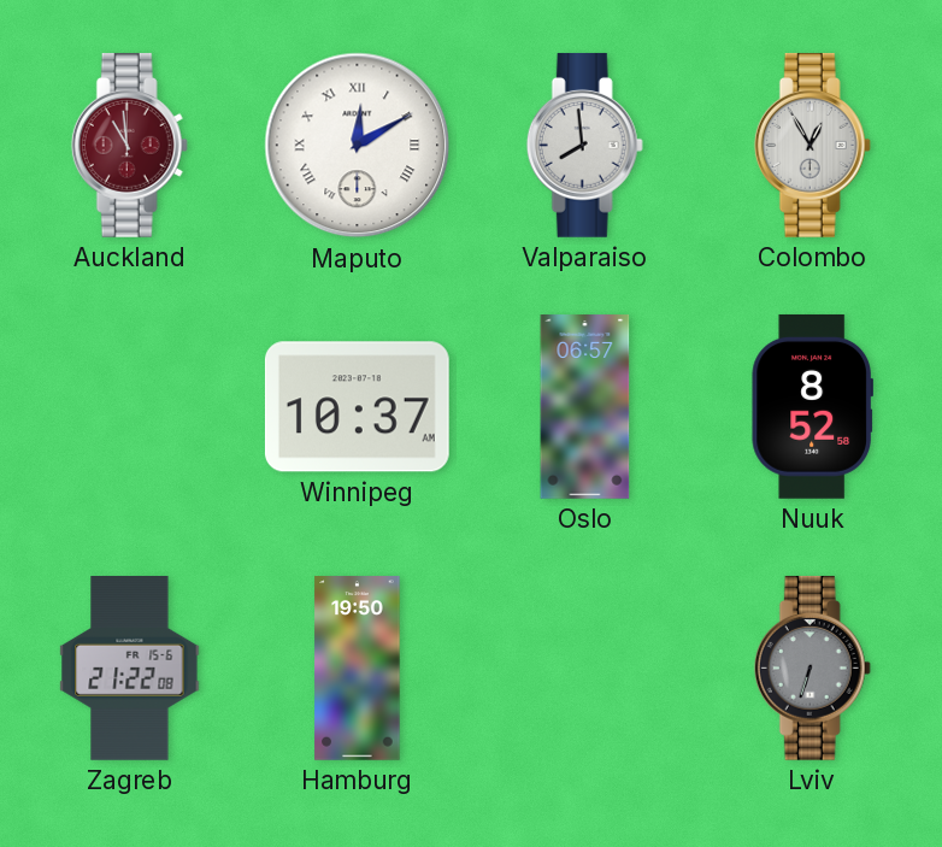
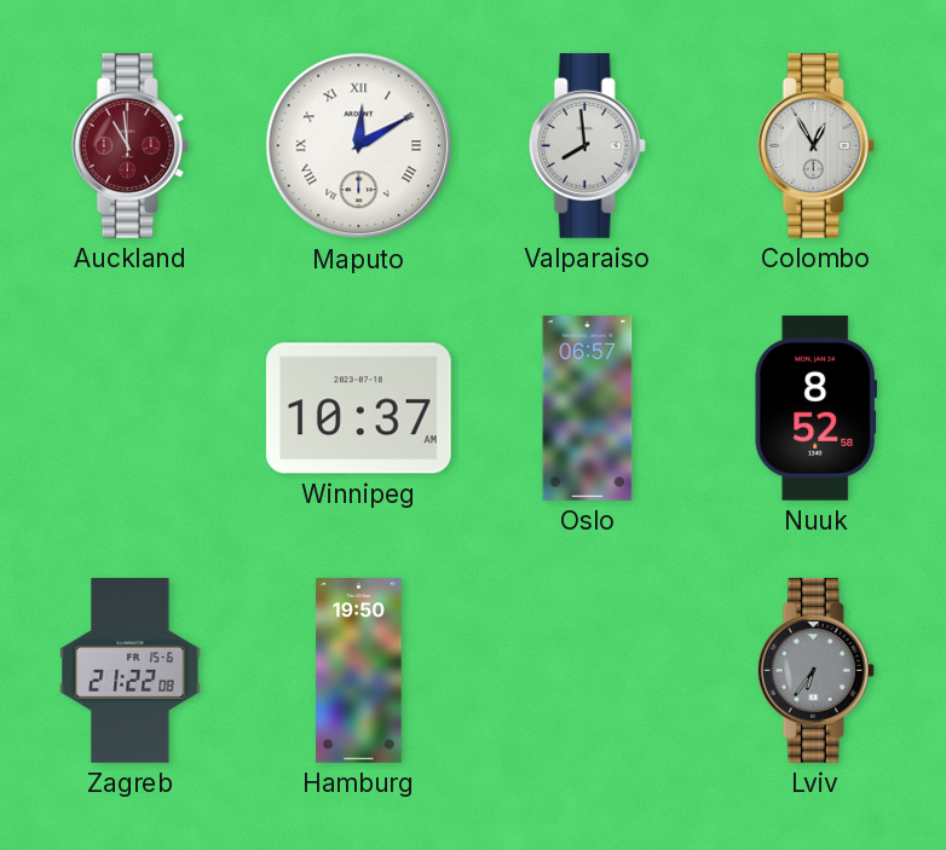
Lviv: 6:33 -> 6:36 (815, 670)
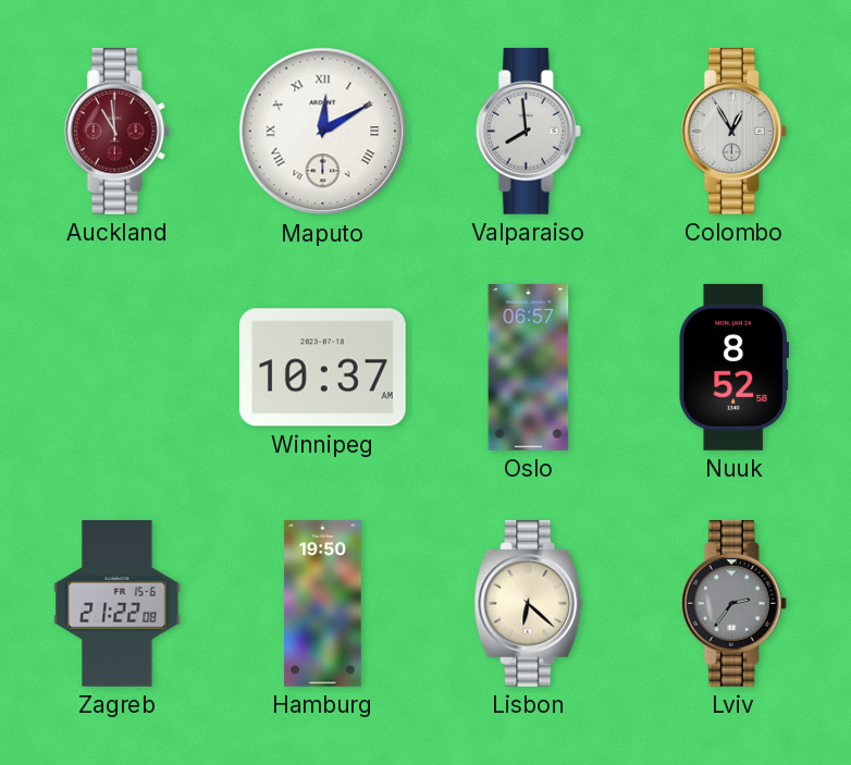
Lisbon: none -> 6:22 (529, 603)
Lviv: 6:36 -> 2:36 (733, 603)
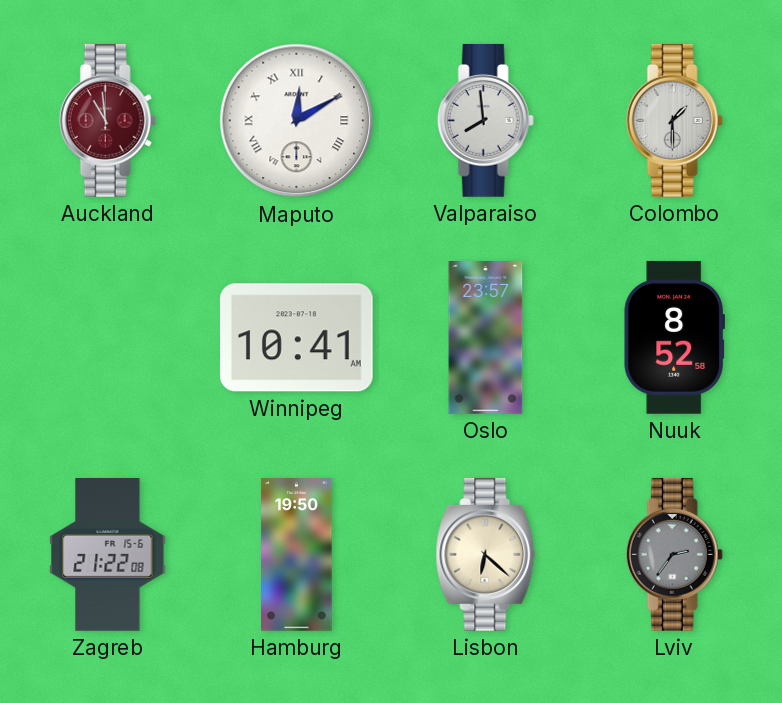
Colombo: 12:55 -> 1:30 (674, 120)
Winnipeg: 10:37 -> 10:41 (296, 338)
Oslo: 06:57 -> 23:57 (486, 338)
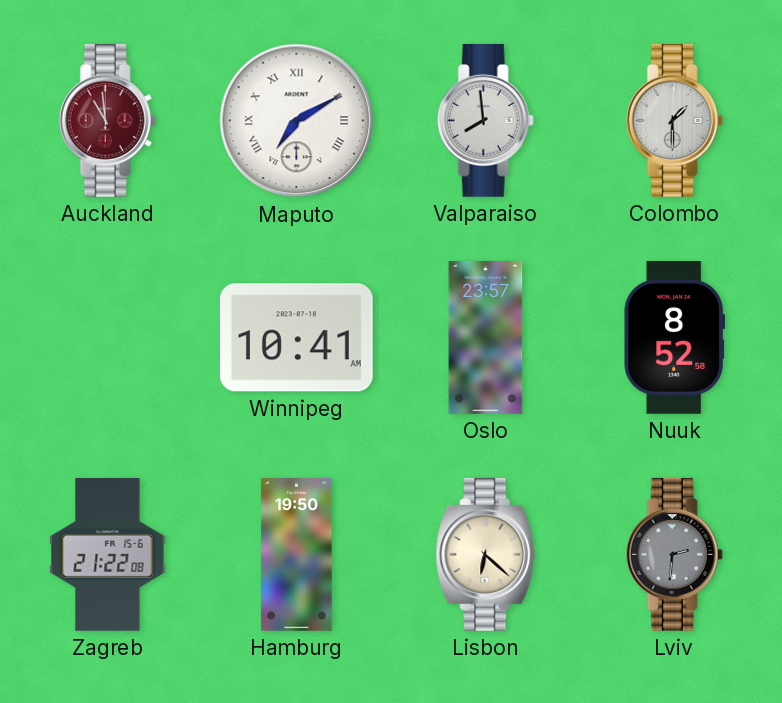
Maputo: 12:10 -> 7:10 (297, 121)
Lviv: 2:36 -> 2:31 (674, 554)
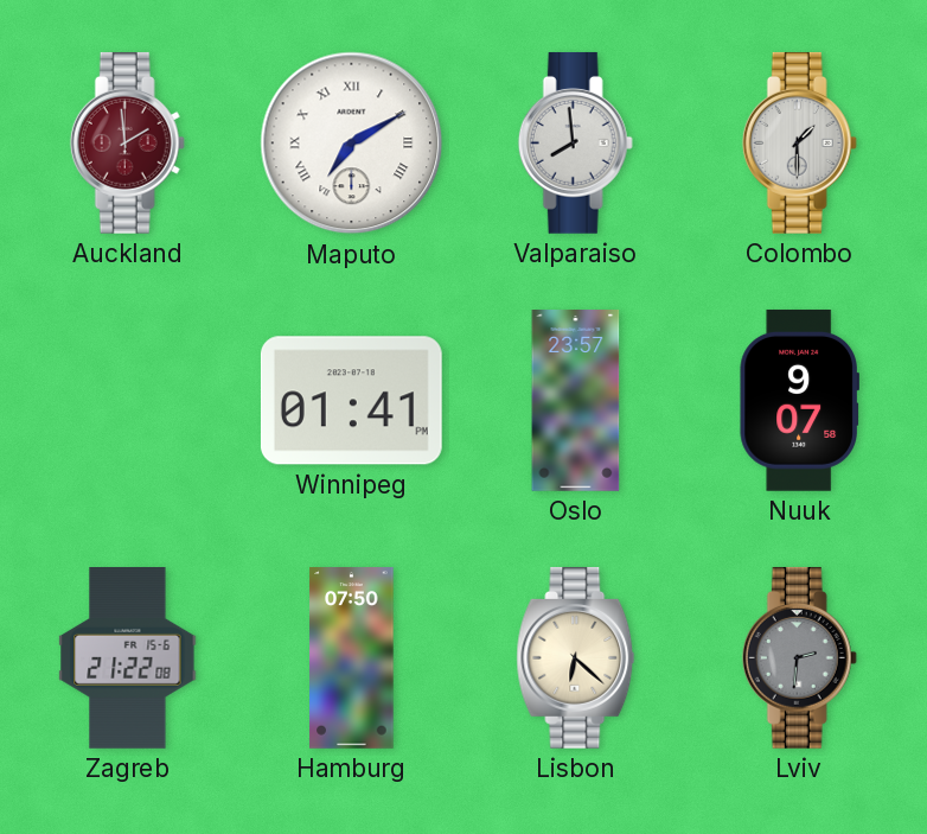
Auckland: 10:59 -> 1:59 (127, 142)
Winnipeg: 10:41 -> 01:41 (351, 401)
Nuuk: 8:52 -> 9:07 (799, 401)
Hamburg: 19:50 -> 07:50 (352, 658)
